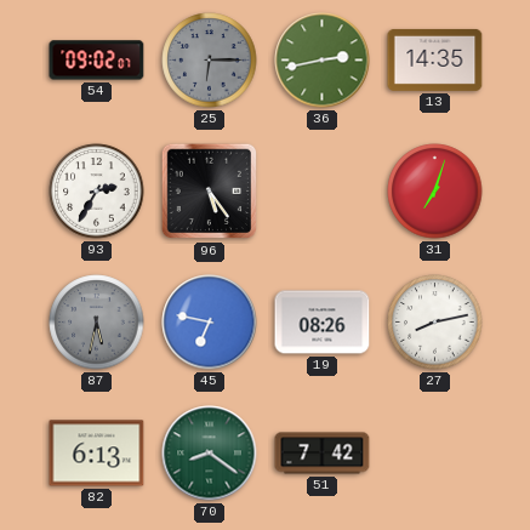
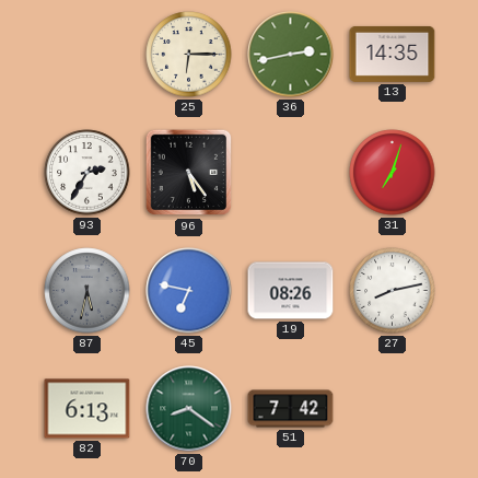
54: 09:02 -> none (97, 61)
25 dial: grey -> cream (189, 55)
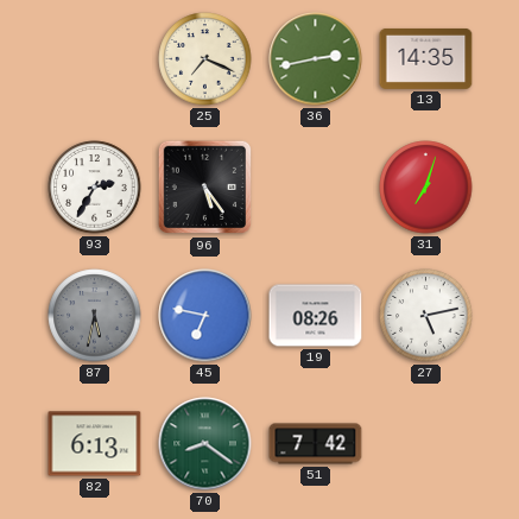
25: 6:15 -> 7:19 (205, 59)
27: 8:13 -> 5:13 (426, 316)
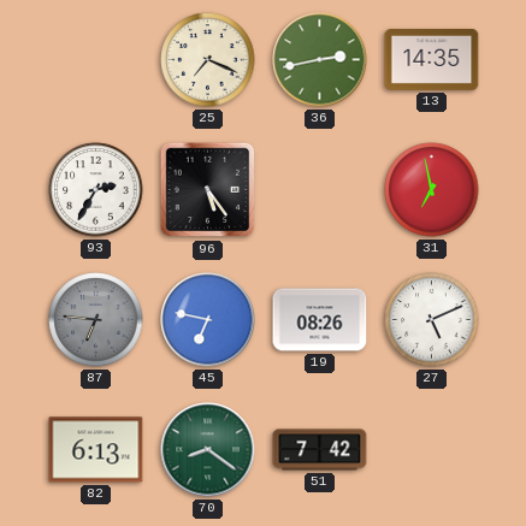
31: 7:03 -> 6:58 (432, 190)
87: 5:32 -> 6:46 (96, 320)
27: 5:13 -> 5:11 (432, 320)
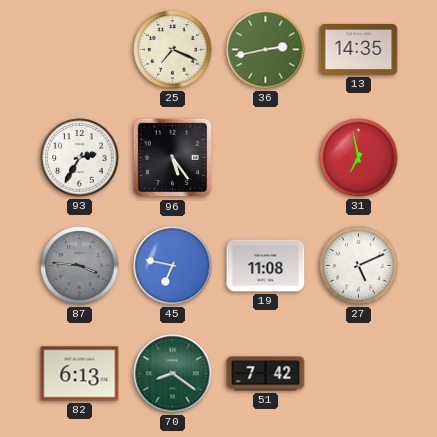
87: 6:46 -> 3:46 (80, 266)
19: 08:26 -> 11:08 (266, 266)
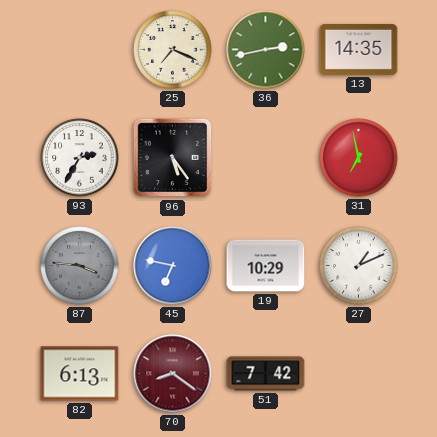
19: 11:08 -> 10:29 (266, 266)
27: 5:11 -> 1:11 (359, 266)
70 dial: green -> burgundy (173, 374)
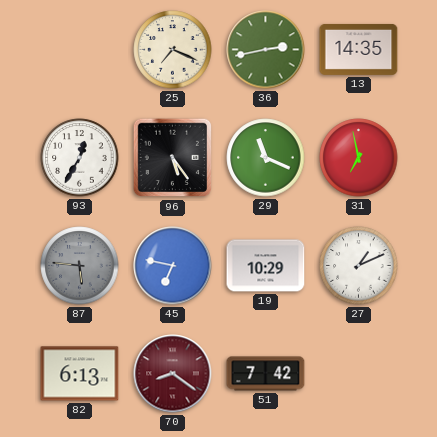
93: 2:35 -> 12:35 (80, 158)
29: none -> 11:19 (266, 158)
87: 3:46 -> 5:46 (80, 266)
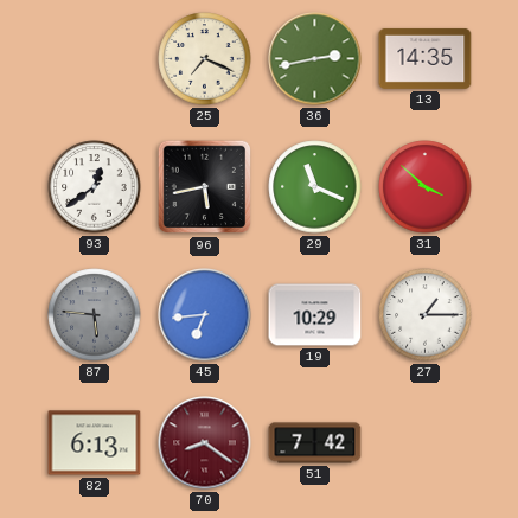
93: 12:35 -> 12:39 (95, 187)
96: 5:24 -> 5:43 (205, 187)
31: 6:58 -> 3:52 (426, 187)
45: 6:47 -> 6:44 (205, 315)
27: 1:11 -> 1:15 (426, 315)
